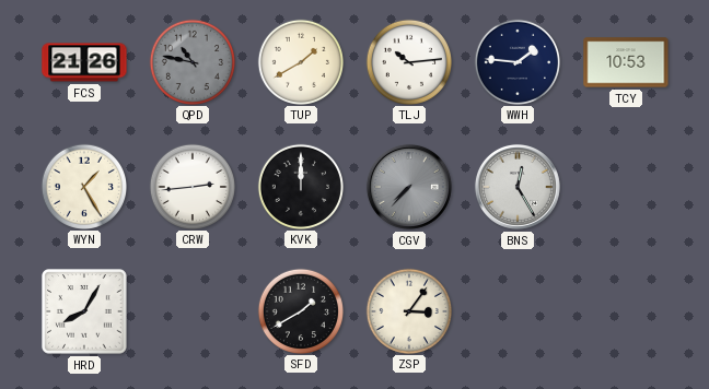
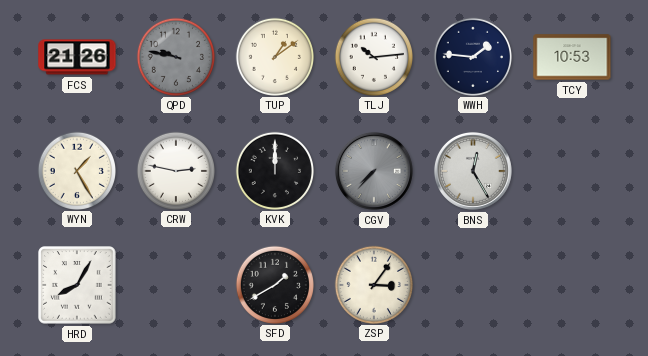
QPD: 10:47 -> 9:47 (175, 56)
TUP: 1:40 -> 1:09 (274, 56)
CRW: 2:44 -> 2:47 (175, 170)
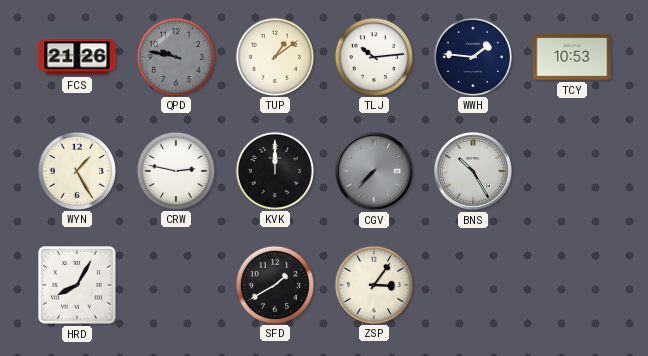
BNS: 12:25 -> 10:25 (473, 171)
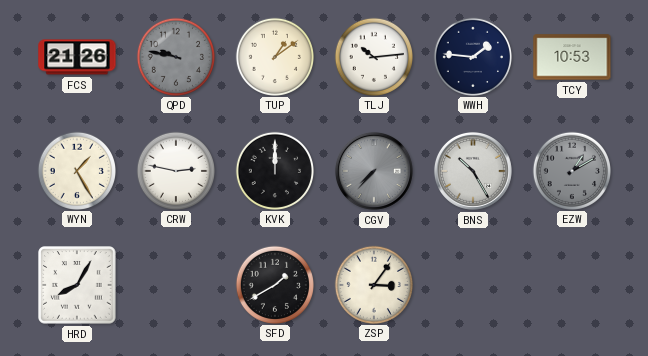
EZW: none -> 1:10 (571, 170)
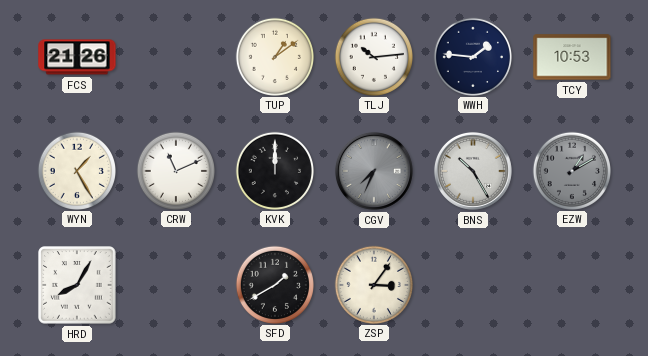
QPD: 9:47 -> none (175, 56)
CRW: 2:47 -> 11:11 (175, 170)
CGV: 7:37 -> 7:34 (374, 171)
